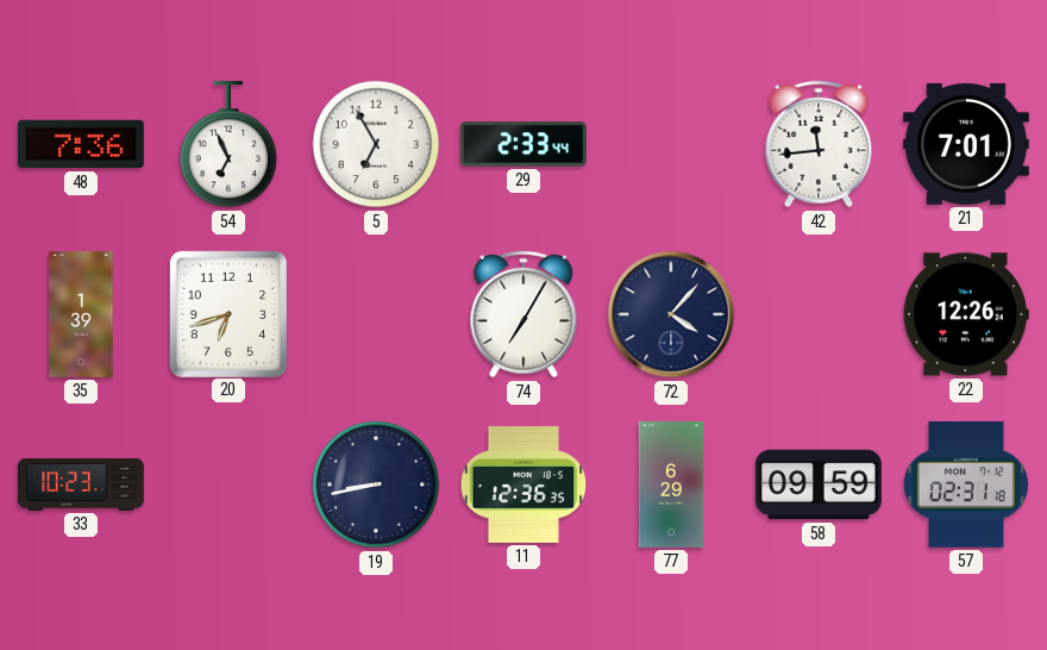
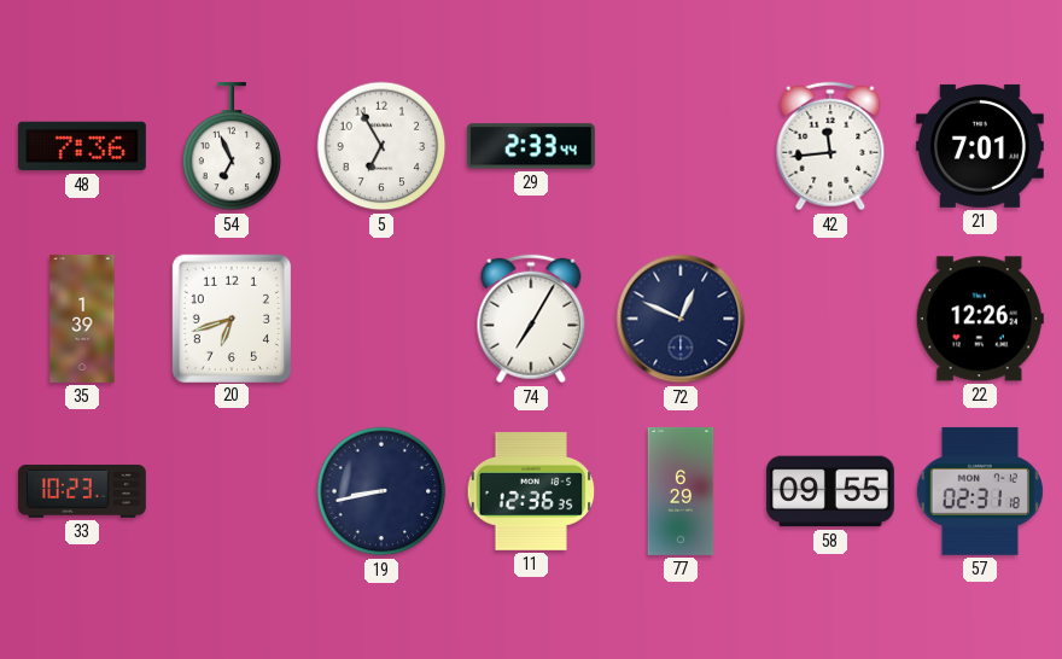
72: 4:07 -> 12:49 (681, 319)
58: 09:59 -> 09:55 (830, 491)
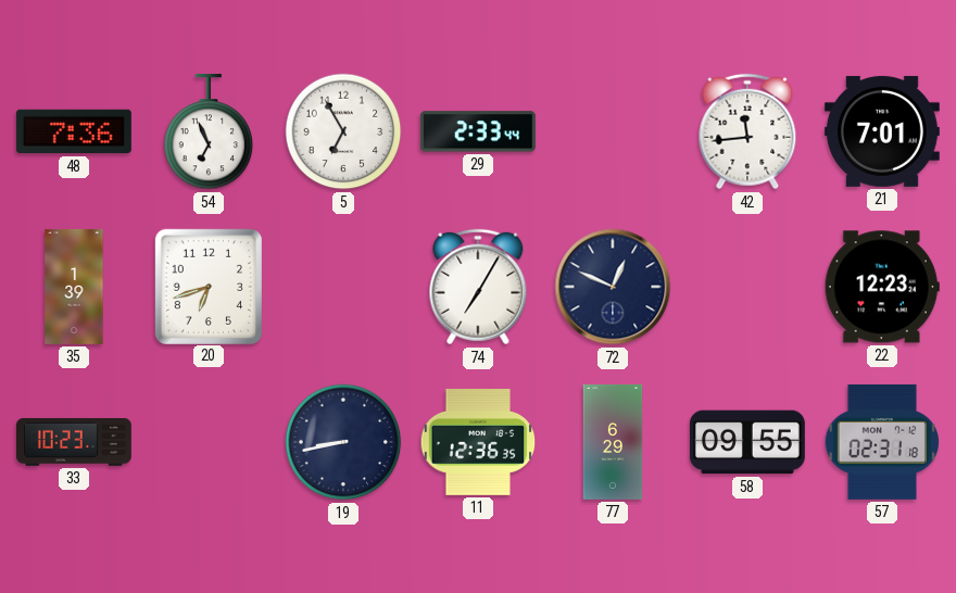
22: 12:26 -> 12:23 (882, 287)
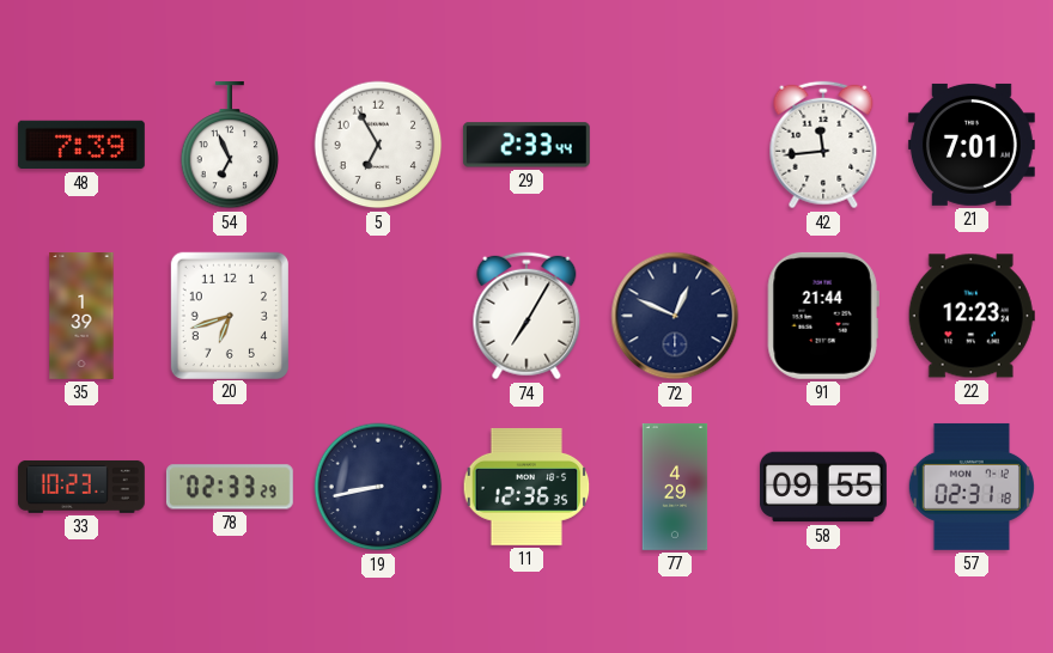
48: 7:36 -> 7:39 (81, 145)
91: none -> 21:44 (823, 316)
78: none -> 02:33 (230, 487)
77: 6:29 -> 4:29 (675, 487)
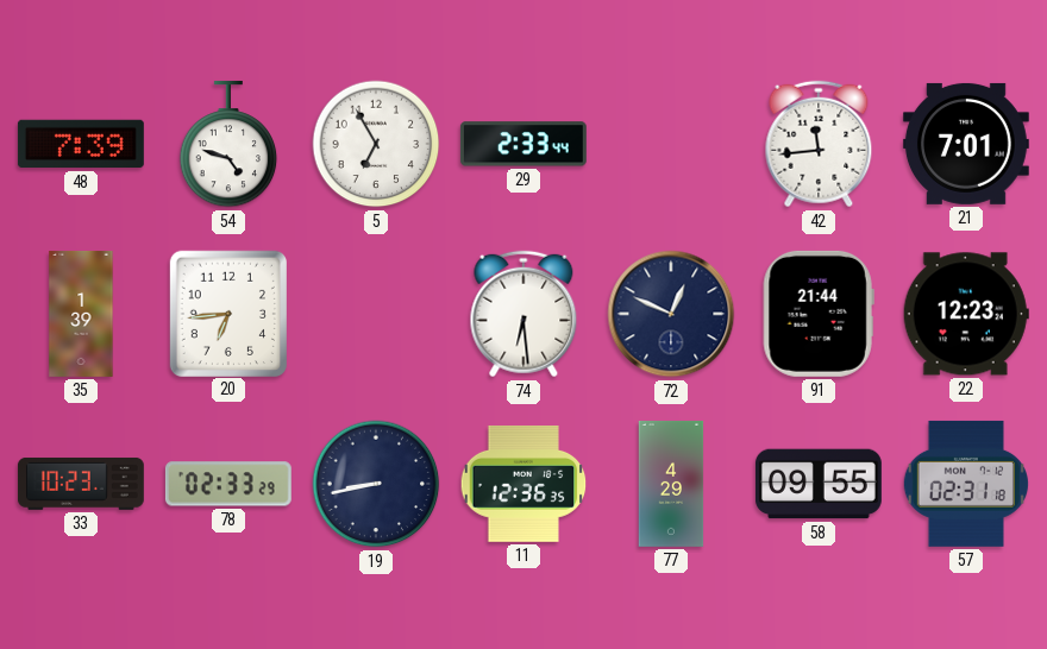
54: 6:56 -> 4:48 (228, 144)
20: 6:42 -> 6:44 (228, 313)
74: 7:05 -> 6:29 (523, 314)
